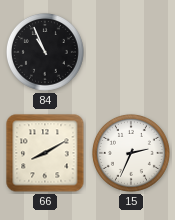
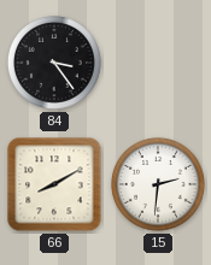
84: 10:56 -> 3:24 (54, 63)
15: 2:34 -> 2:31 (158, 184)
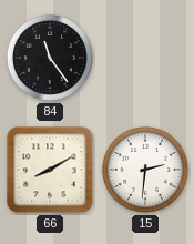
84: 3:24 -> 11:24 (50, 58)
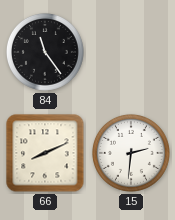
66: 8:10 -> 8:11 (45, 153)
